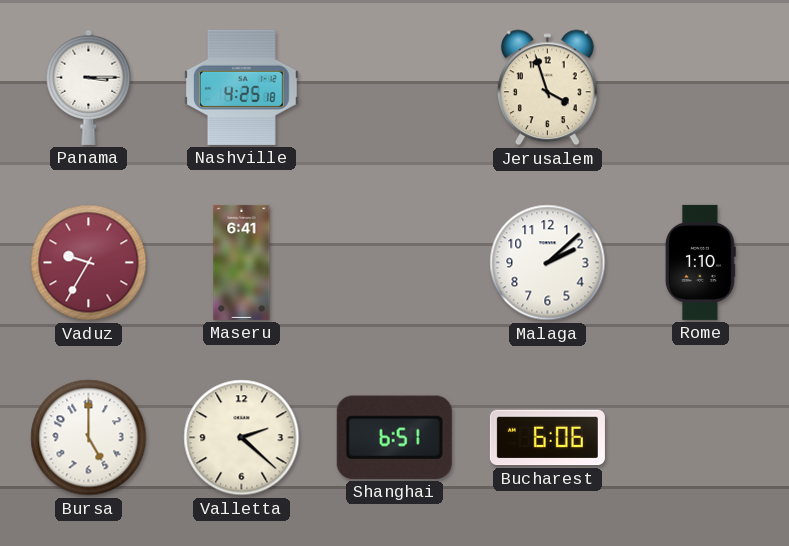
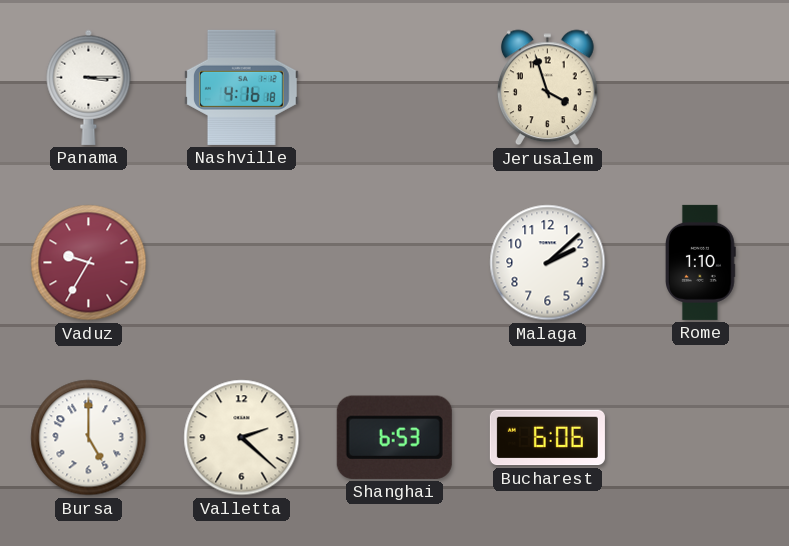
Nashville: 4:25 -> 4:16 (242, 87)
Maseru: 6:41 -> none (242, 262)
Shanghai: 6:51 -> 6:53 (394, 437)
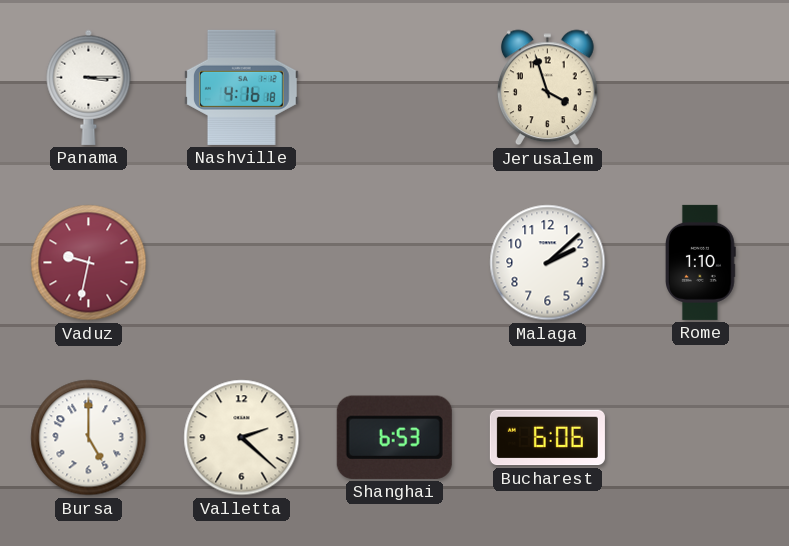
Vaduz: 9:35 -> 9:32 (89, 263)
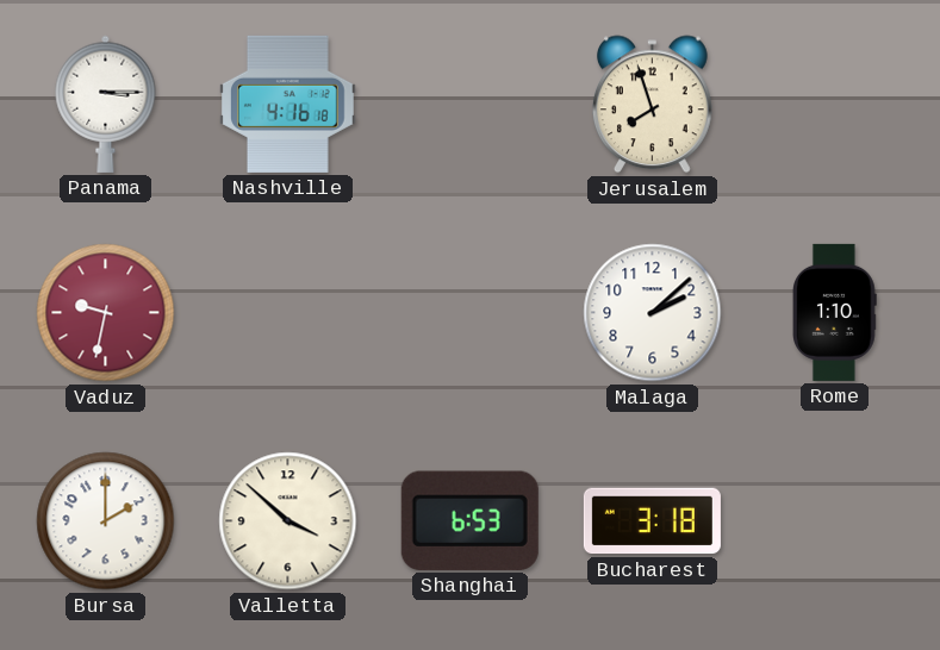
Jerusalem: 3:57 -> 7:57 (652, 105)
Bursa: 5:00 -> 2:00 (106, 521)
Valletta: 2:22 -> 3:52 (288, 521)
Bucharest: 6:06 -> 3:18 (652, 521)
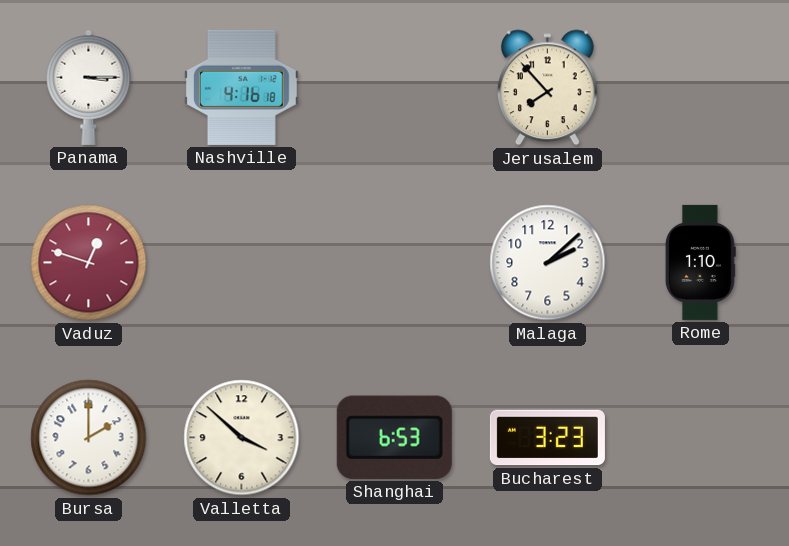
Jerusalem: 7:57 -> 7:53 (547, 88)
Vaduz: 9:32 -> 12:48 (89, 263)
Bucharest: 3:18 -> 3:23 (547, 438)
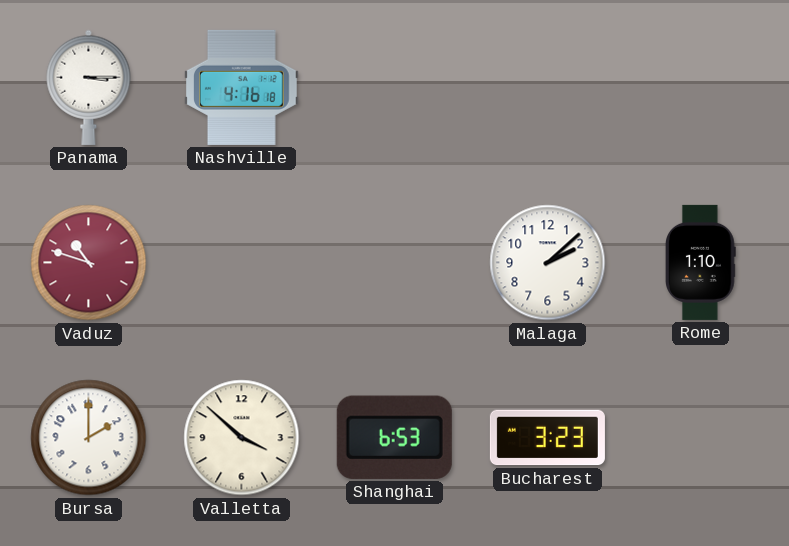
Jerusalem: 7:53 -> none (547, 88)
Vaduz: 12:48 -> 10:48 (89, 263)
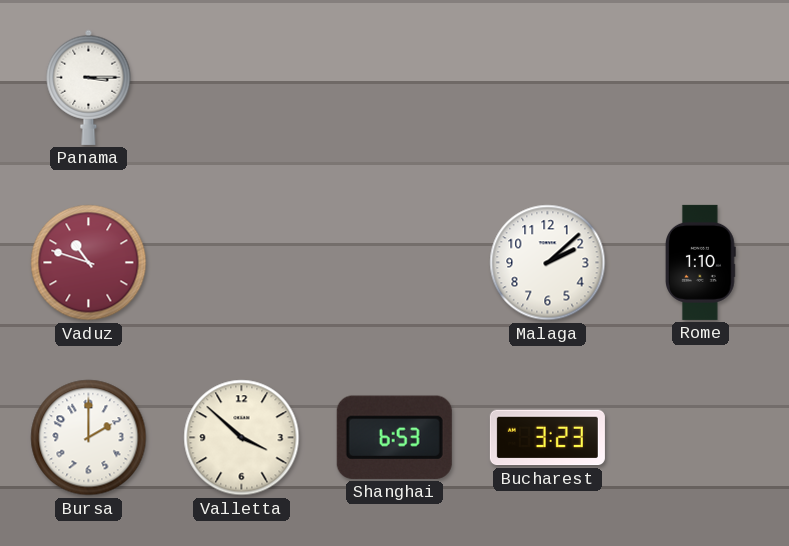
Nashville: 4:16 -> none (242, 87)
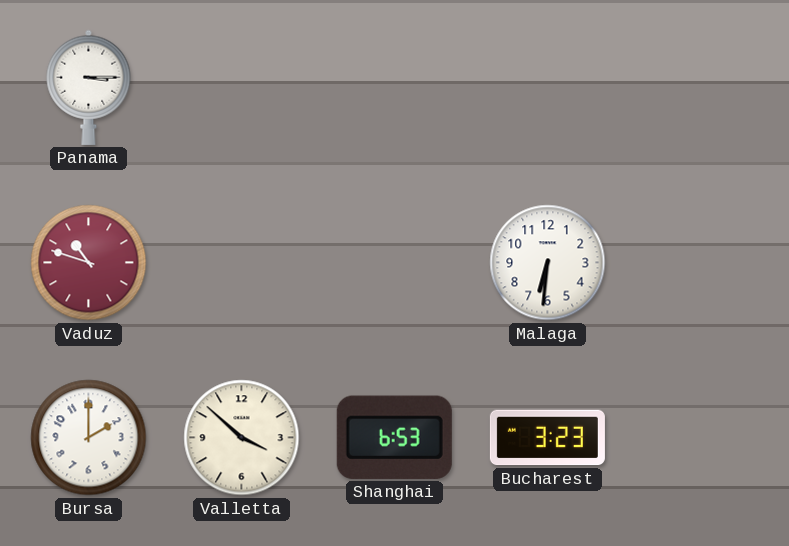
Malaga: 2:08 -> 6:31 (548, 263)
Rome: 1:10 -> none (701, 262)
